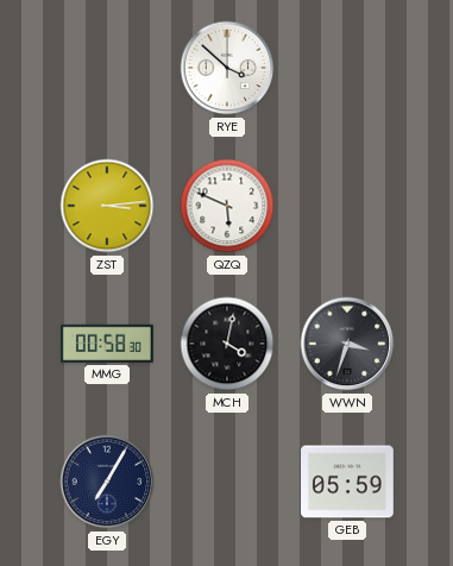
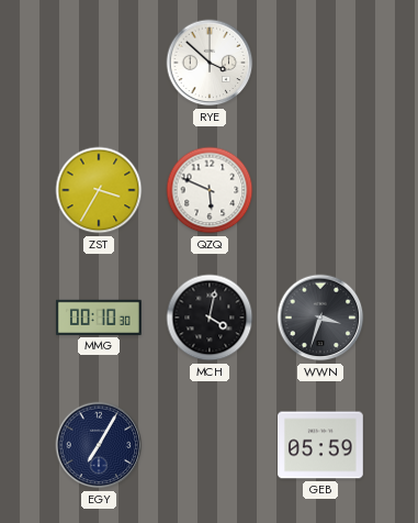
ZST: 3:14 -> 3:35 (99, 190)
MMG: 00:58 -> 00:10 (99, 318)
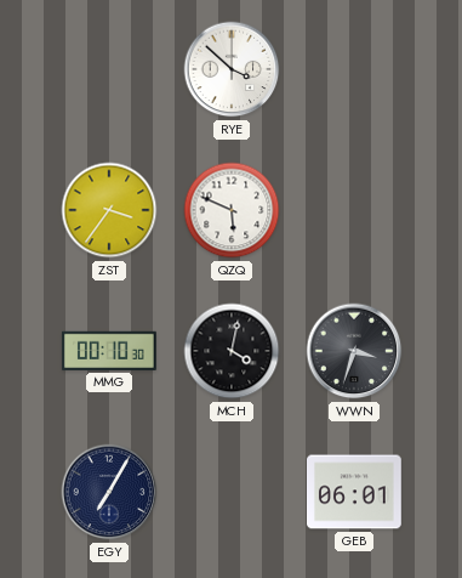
ZST: 3:35 -> 3:36 (109, 210)
GEB: 05:59 -> 06:01 (355, 492)
